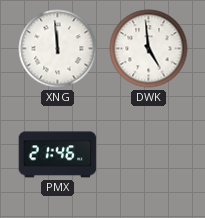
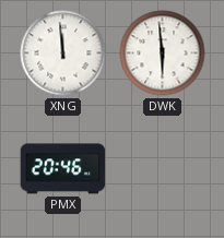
DWK: 4:59 -> 5:59 (163, 53)
PMX: 21:46 -> 20:46 (63, 169)
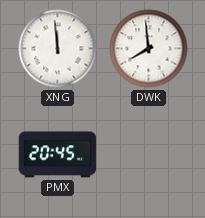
DWK: 5:59 -> 7:59 (149, 49)
PMX: 20:46 -> 20:45 (58, 155)
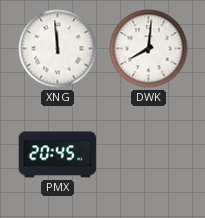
DWK: 7:59 -> 8:01 (149, 49)
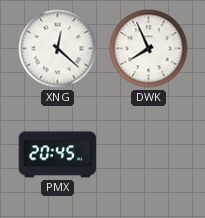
XNG: 11:59 -> 12:22 (58, 49)
DWK: 8:01 -> 7:56 (149, 49)
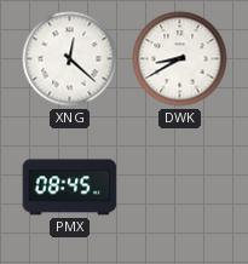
DWK: 7:56 -> 8:40 (180, 59)
PMX: 20:45 -> 08:45 (70, 188)
